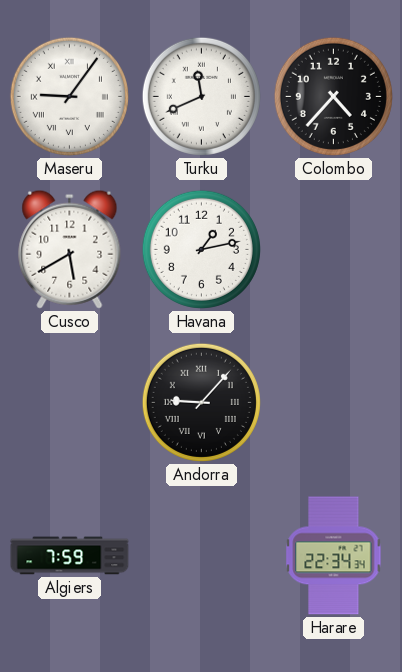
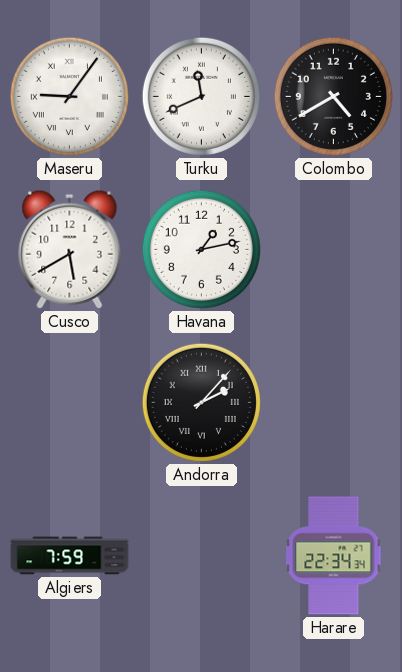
Colombo: 4:37 -> 4:40 (333, 96)
Andorra: 9:07 -> 2:07 (201, 402)
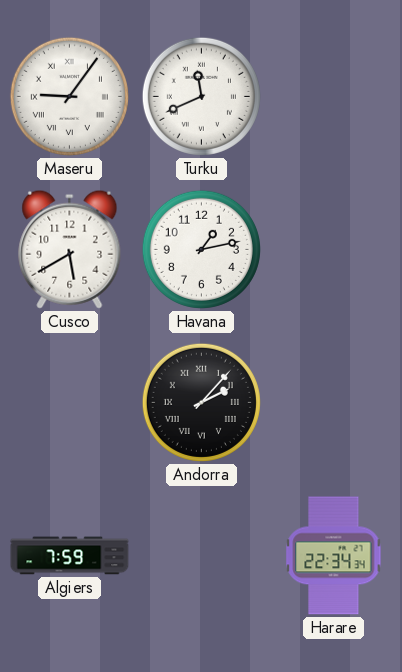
Colombo: 4:40 -> none (333, 96)
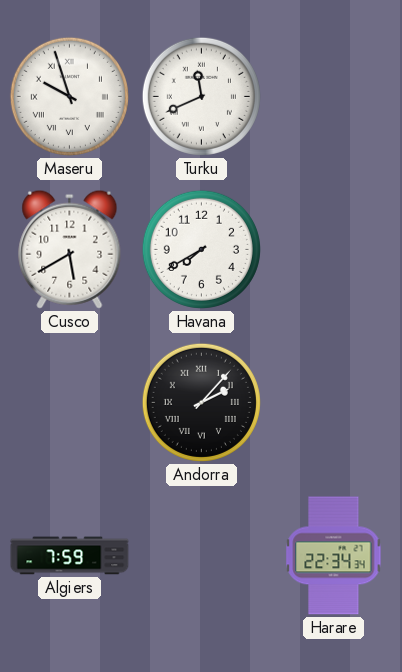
Maseru: 9:06 -> 9:57 (69, 96)
Havana: 1:13 -> 7:40 (201, 249)
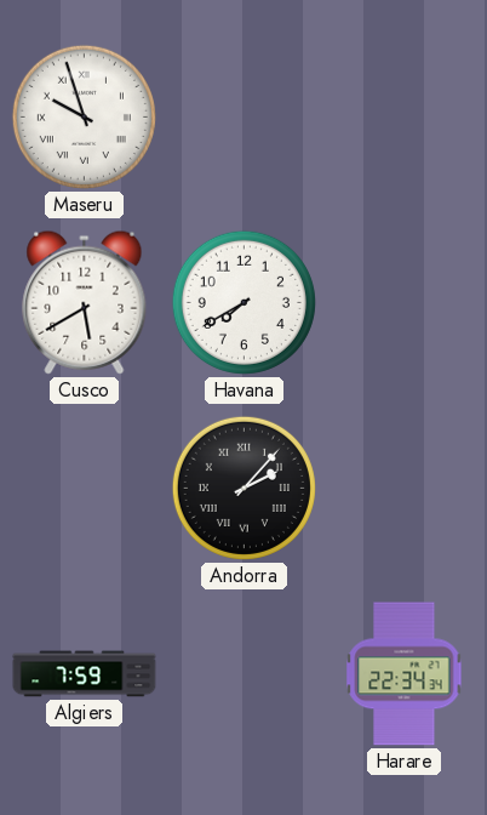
Turku: 11:41 -> none (201, 96)
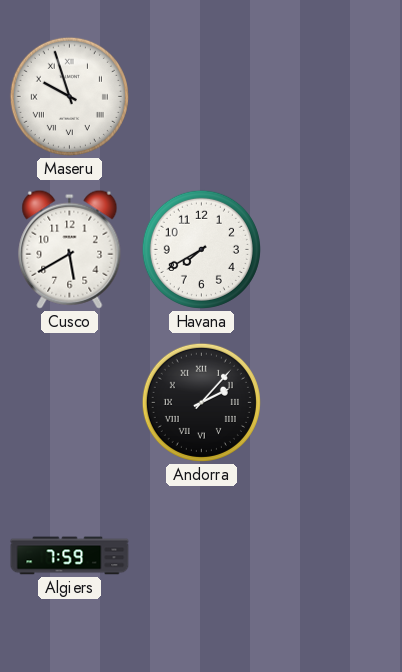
Harare: 22:34 -> none (405, 674)
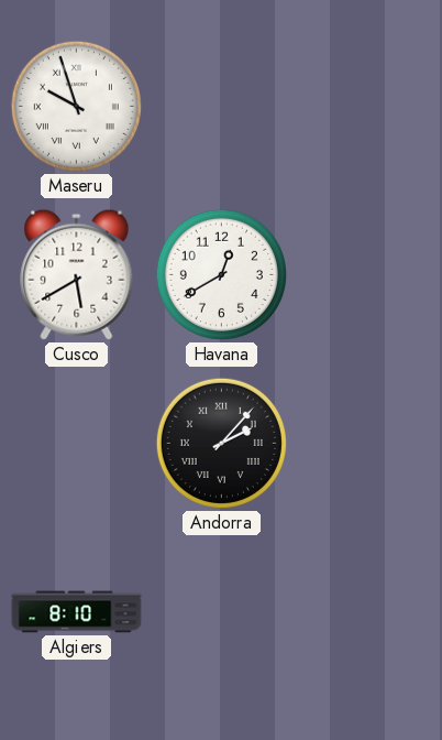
Havana: 7:40 -> 12:40 (221, 274)
Algiers: 7:59 -> 8:10 (77, 612)
